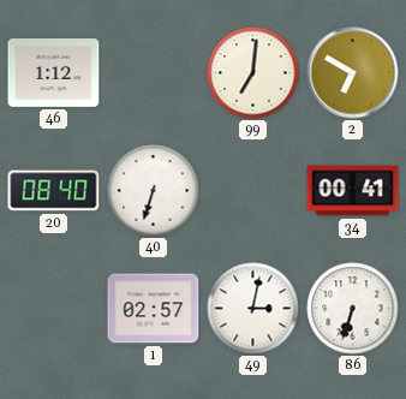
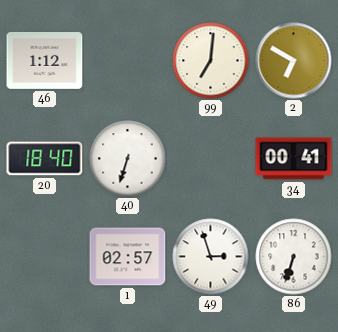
20: 08:40 -> 18:40 (45, 159)
49: 3:02 -> 2:57 (211, 257)
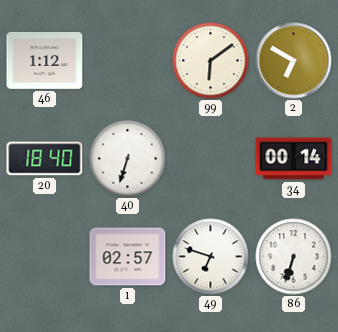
99: 7:01 -> 6:09 (211, 61)
34: 00:41 -> 00:14 (294, 159)
49: 2:57 -> 6:48 (211, 257)
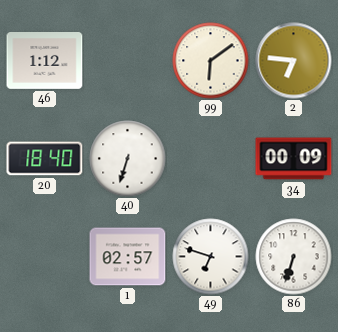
2: 6:50 -> 6:46 (294, 61)
34: 00:14 -> 00:09 (294, 159)
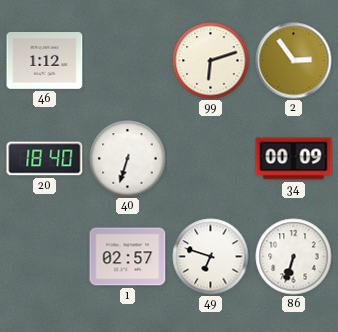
99: 6:09 -> 6:12 (211, 61)
2: 6:46 -> 2:54 (294, 61)
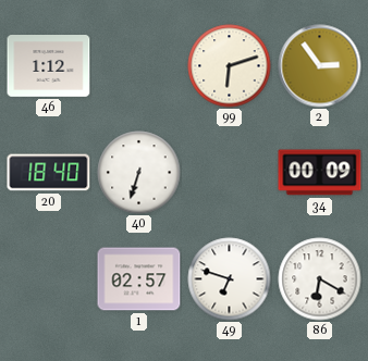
86: 6:33 -> 6:20 (320, 279)
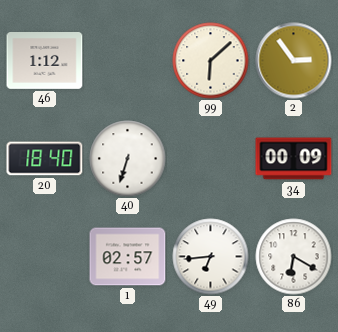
99: 6:12 -> 6:08 (211, 61)
49: 6:48 -> 6:44 (211, 257)
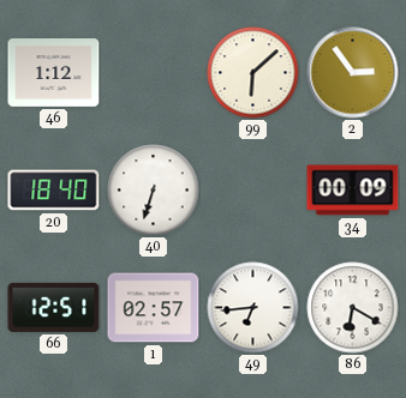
66: none -> 12:51 (54, 307)
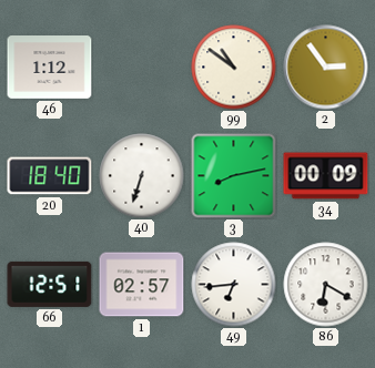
99: 6:08 -> 10:51 (234, 68)
3: none -> 8:13 (233, 175)
